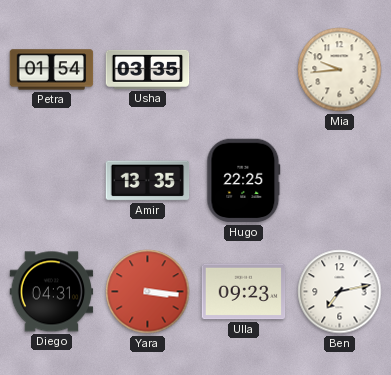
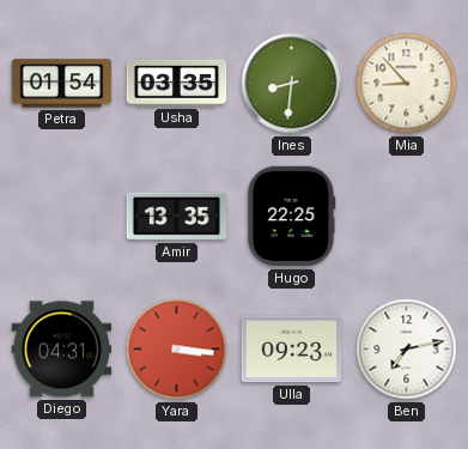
Ines: none -> 8:31 (292, 84)
Mia: 9:44 -> 8:53 (407, 84)
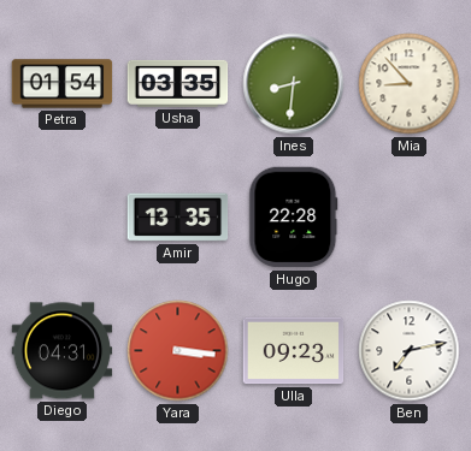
Hugo: 22:25 -> 22:28 (294, 218)
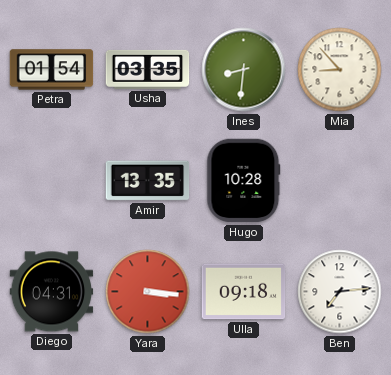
Hugo: 22:28 -> 10:28 (244, 181)
Ulla: 09:23 -> 09:18 (244, 292)
Ben: 7:13 -> 7:14 (340, 292)
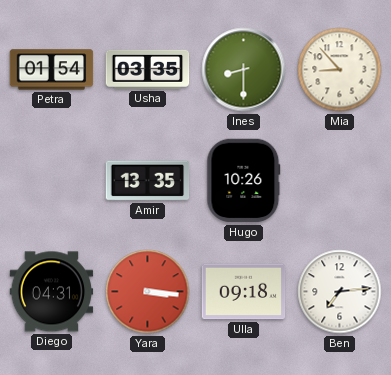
Ines: 8:31 -> 8:30 (244, 70)
Hugo: 10:28 -> 10:26 (244, 181)
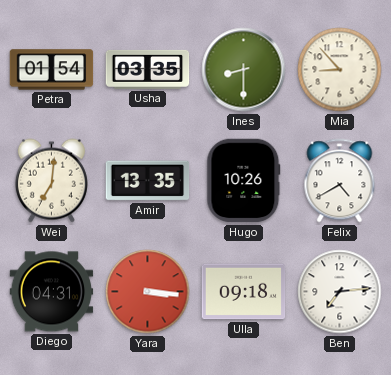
Wei: none -> 7:01 (51, 181)
Felix: none -> 4:40 (340, 181)
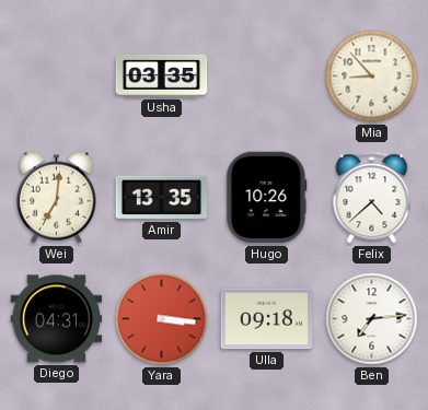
Petra: 01:54 -> none (52, 70)
Ines: 8:30 -> none (244, 70)
Felix: 4:40 -> 4:38 (372, 198)
